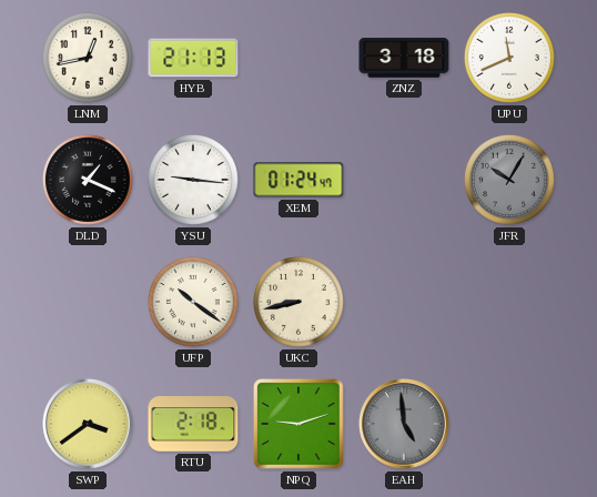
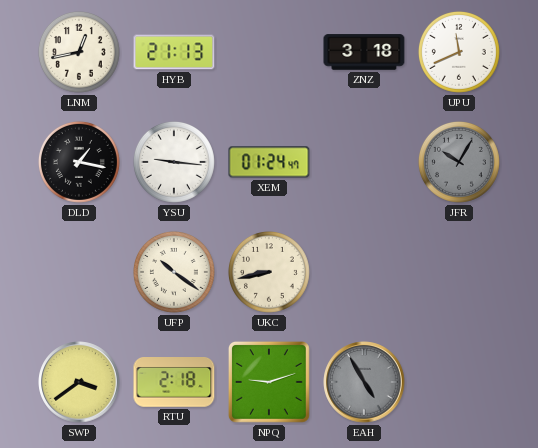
DLD: 1:19 -> 1:17 (79, 162)
EAH: 4:59 -> 4:55 (364, 382)
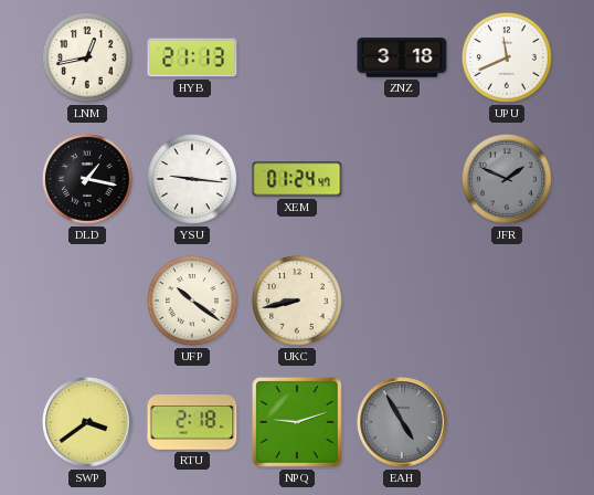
JFR: 10:05 -> 1:49 (507, 179)
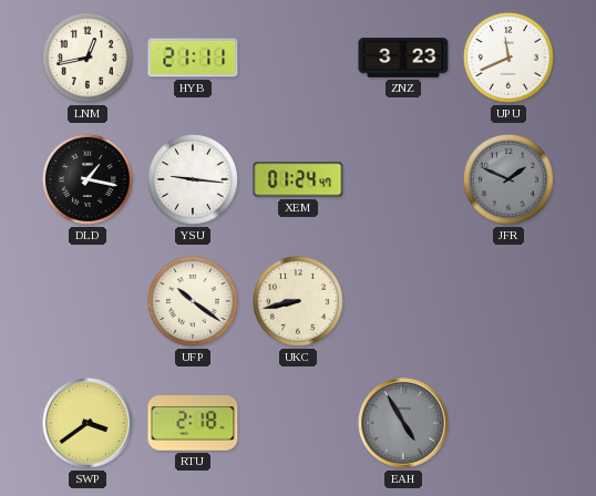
HYB: 21:13 -> 21:11 (193, 58)
ZNZ: 3:18 -> 3:23 (403, 58)
NPQ: 9:12 -> none (297, 422)
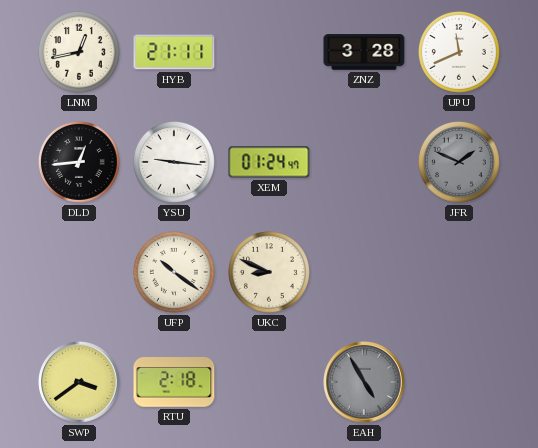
ZNZ: 3:23 -> 3:28 (364, 52)
DLD: 1:17 -> 12:44 (79, 162)
UKC: 8:43 -> 8:49 (269, 272)
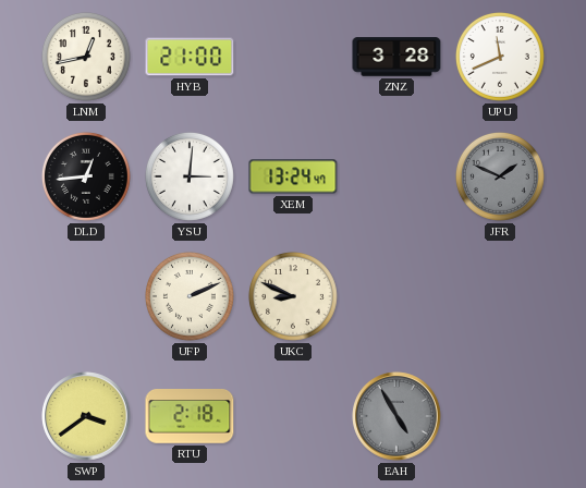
HYB: 21:11 -> 21:00 (190, 57)
YSU: 9:16 -> 3:01 (190, 176)
XEM: 01:24 -> 13:24 (293, 176)
UFP: 10:21 -> 2:11 (190, 296)
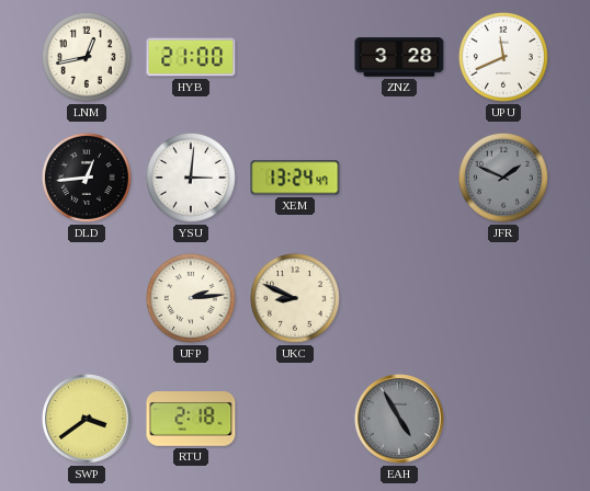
UFP: 2:11 -> 2:14 (191, 298)
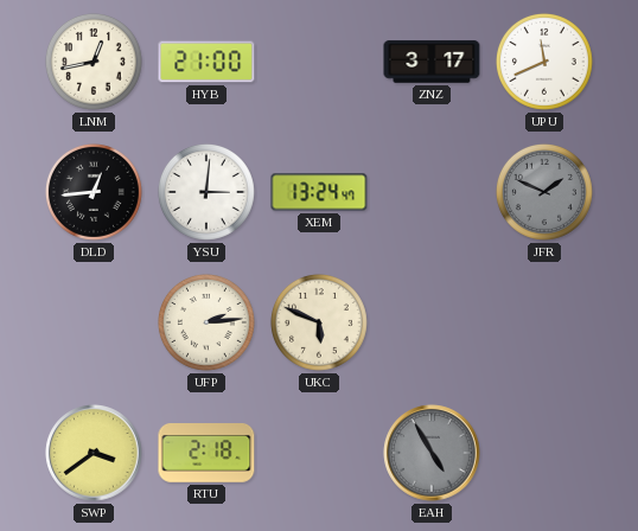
ZNZ: 3:28 -> 3:17 (432, 62)
UKC: 8:49 -> 5:49 (319, 322)
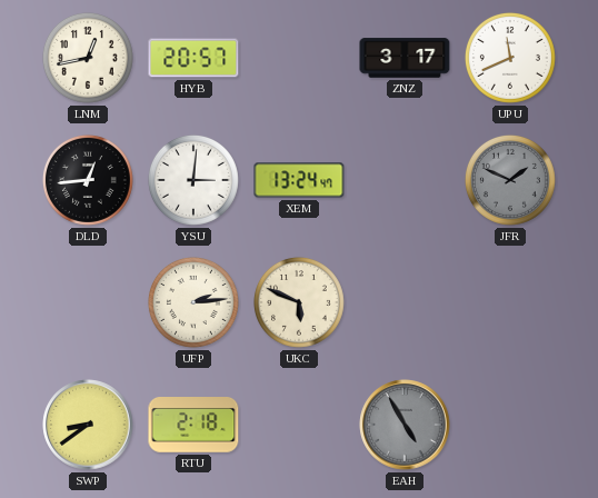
HYB: 21:00 -> 20:57 (193, 58)
SWP: 3:39 -> 8:39 (88, 425)
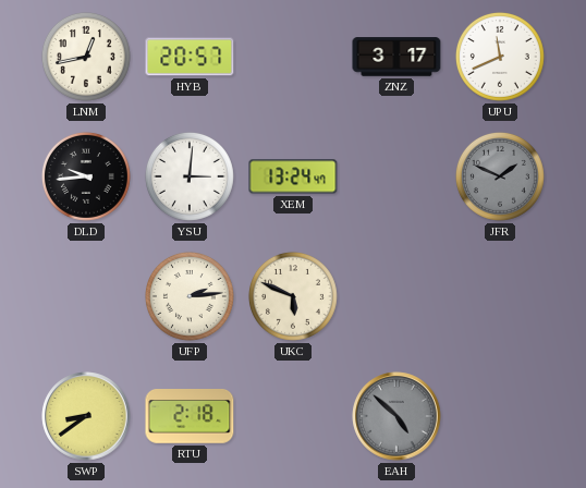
DLD: 12:44 -> 9:44 (86, 176)
EAH: 4:55 -> 4:52 (396, 416)
